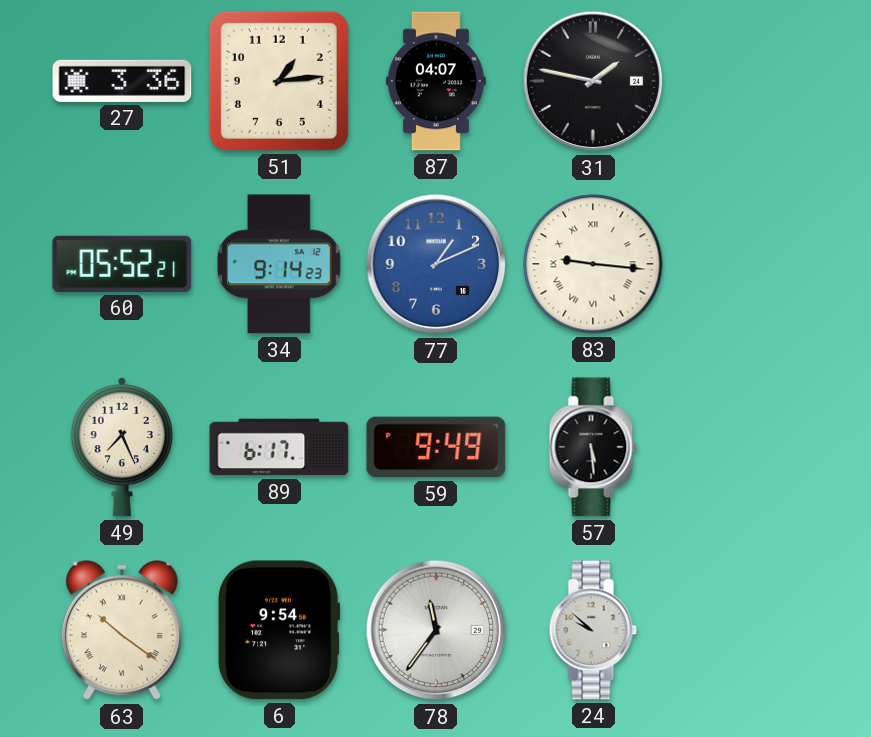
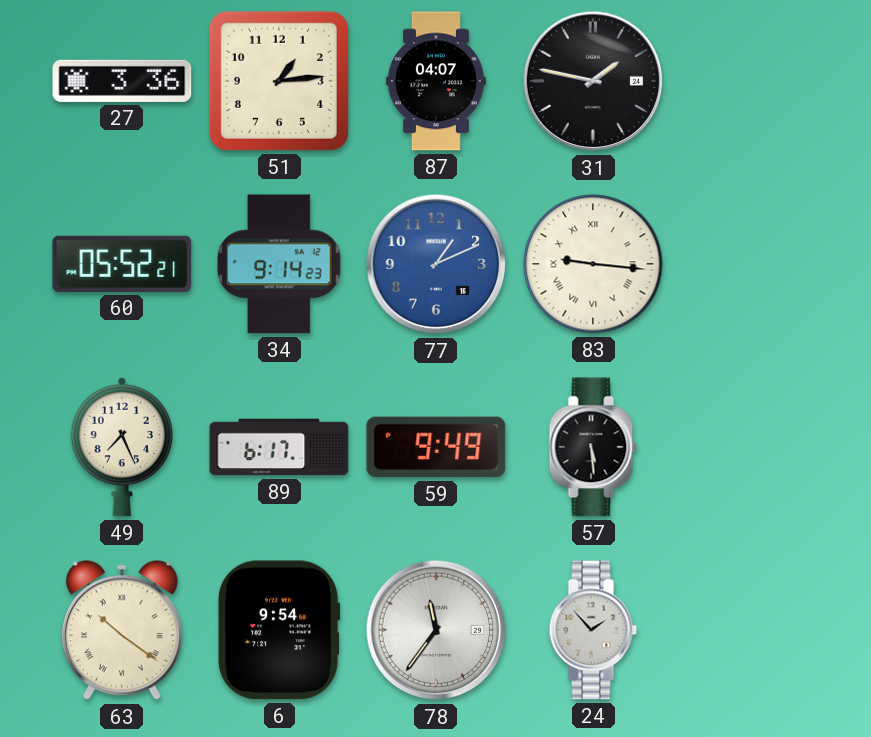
24: 9:52 -> 1:53 (593, 630)
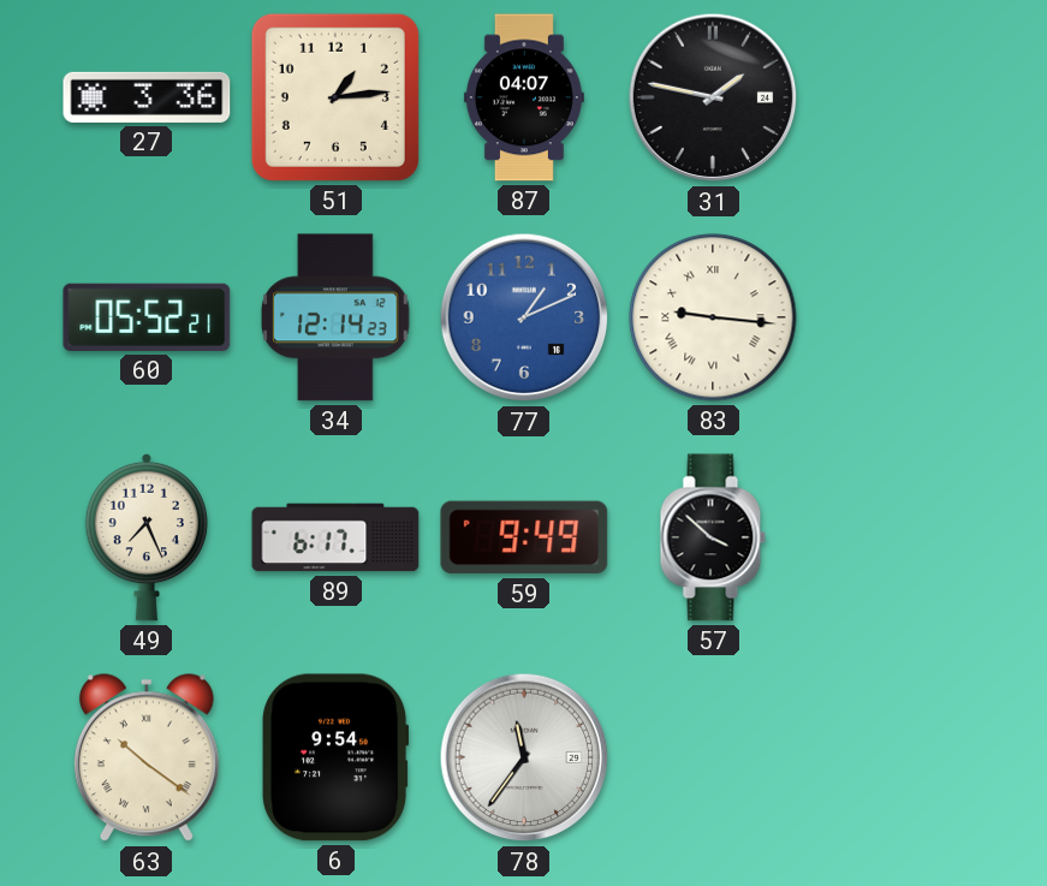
34: 9:14 -> 12:14 (337, 317)
57: 5:29 -> 3:52 (713, 537)
24: 1:53 -> none (593, 630)
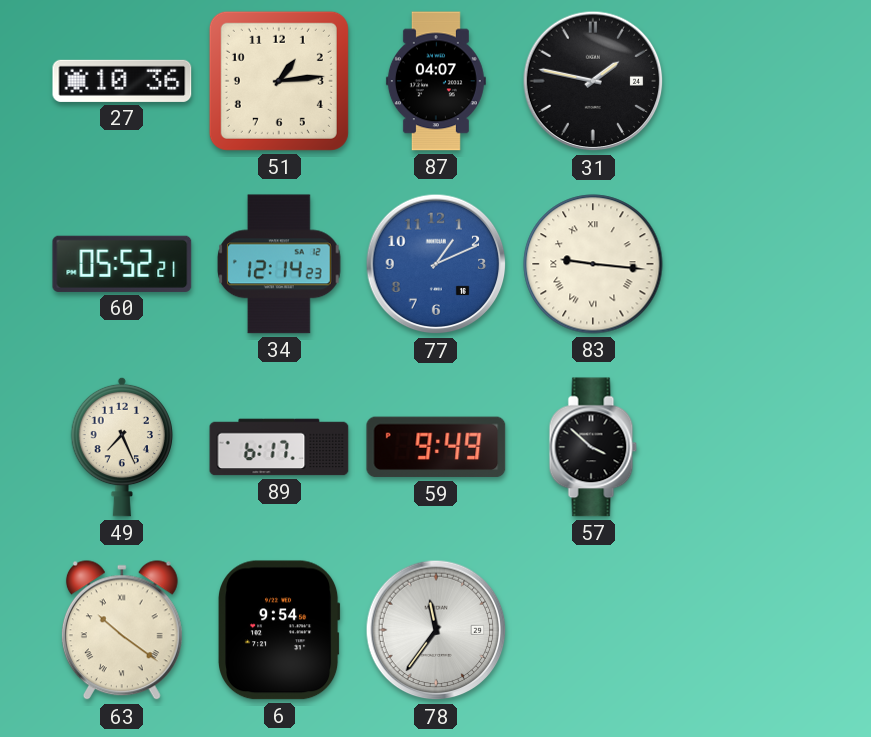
27: 3:36 -> 10:36 (122, 81)
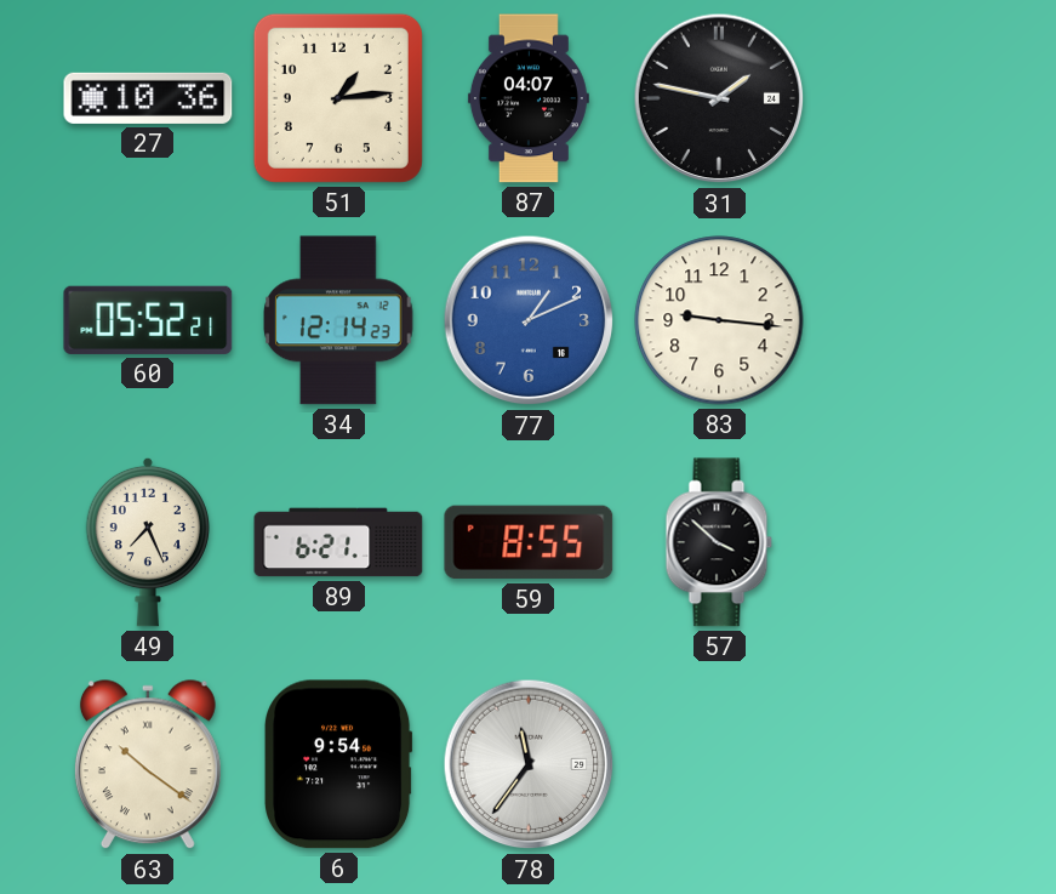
83 numerals: Roman -> Arabic (719, 320)
89: 6:17 -> 6:21 (338, 542)
59: 9:49 -> 8:55 (529, 542)
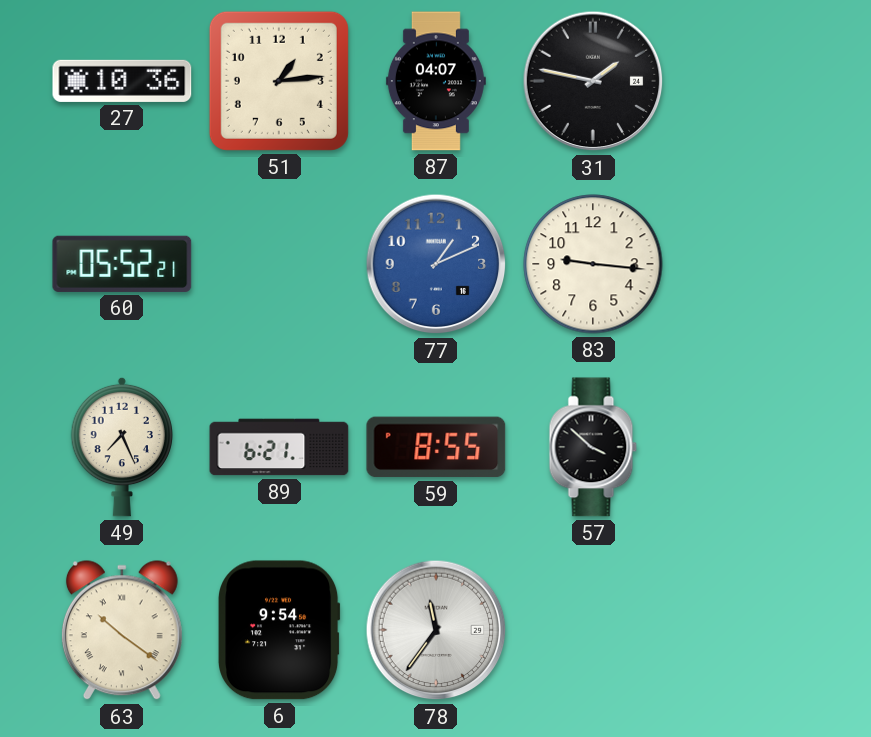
34: 12:14 -> none (339, 320)
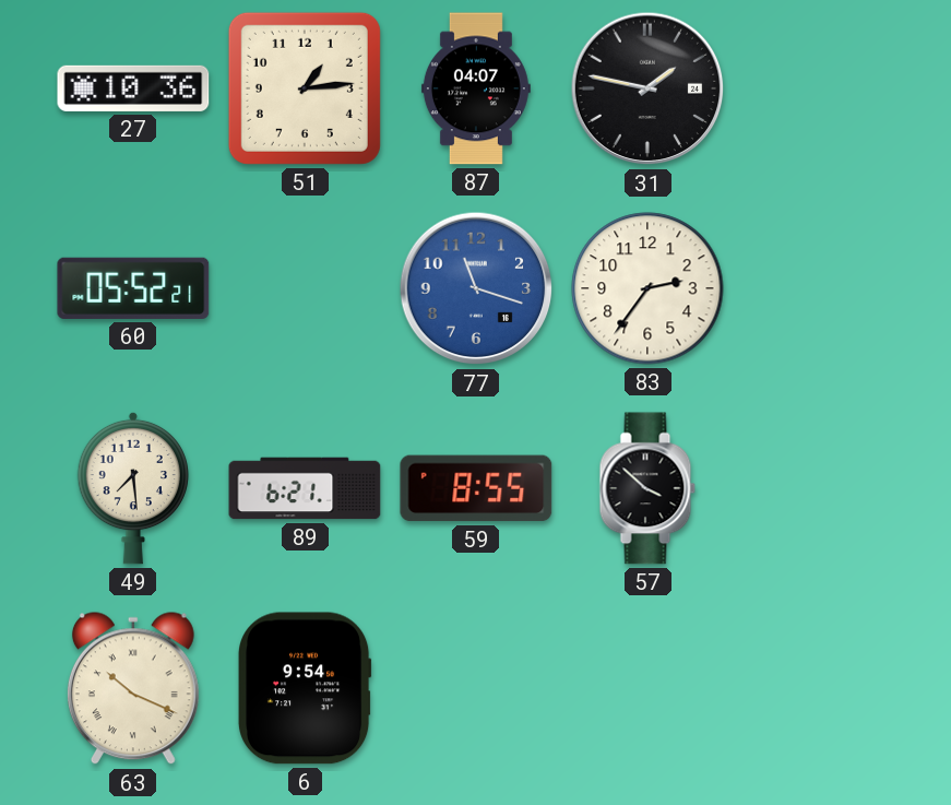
77: 1:11 -> 11:18 (476, 288)
83: 9:16 -> 2:36 (647, 288)
49: 7:26 -> 7:29 (132, 488)
63: 10:21 -> 10:19 (133, 689)
78: 11:36 -> none (436, 630)
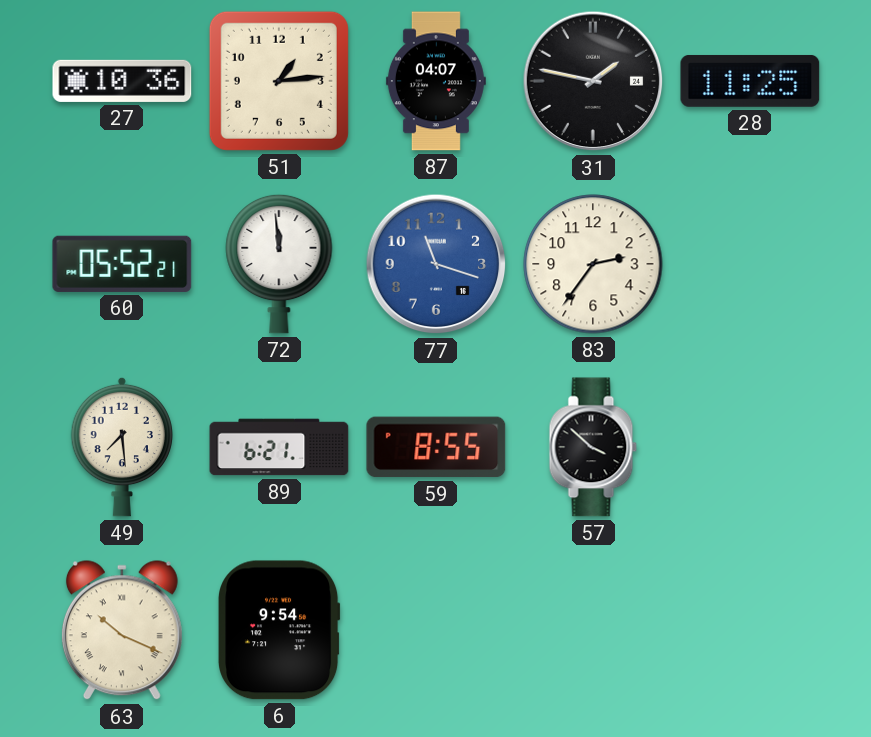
28: none -> 11:25 (750, 81)
72: none -> 11:59 (279, 264)
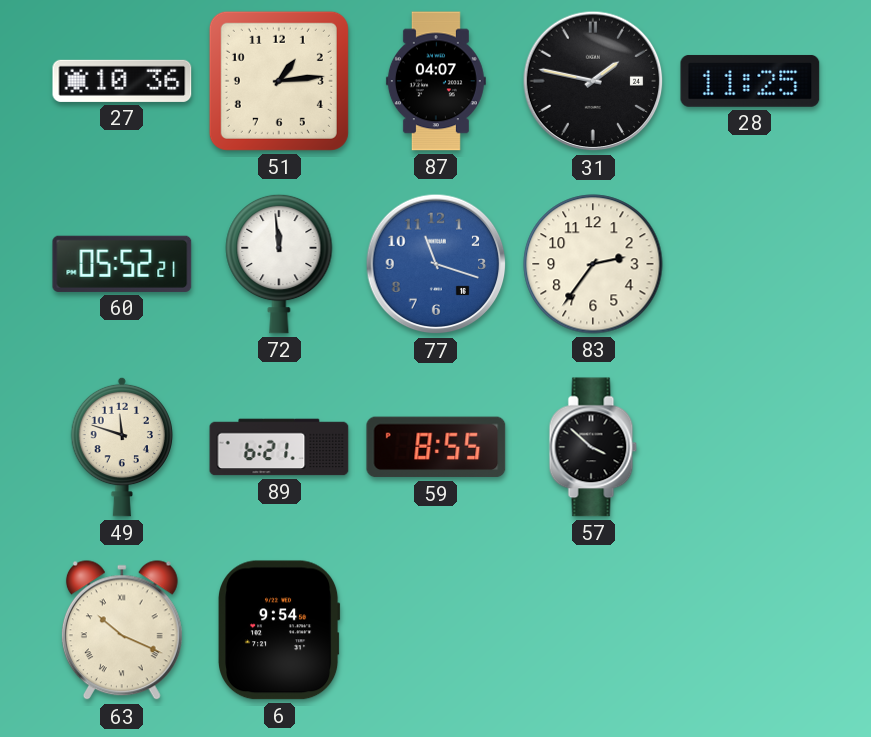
49: 7:29 -> 11:48 (121, 447)
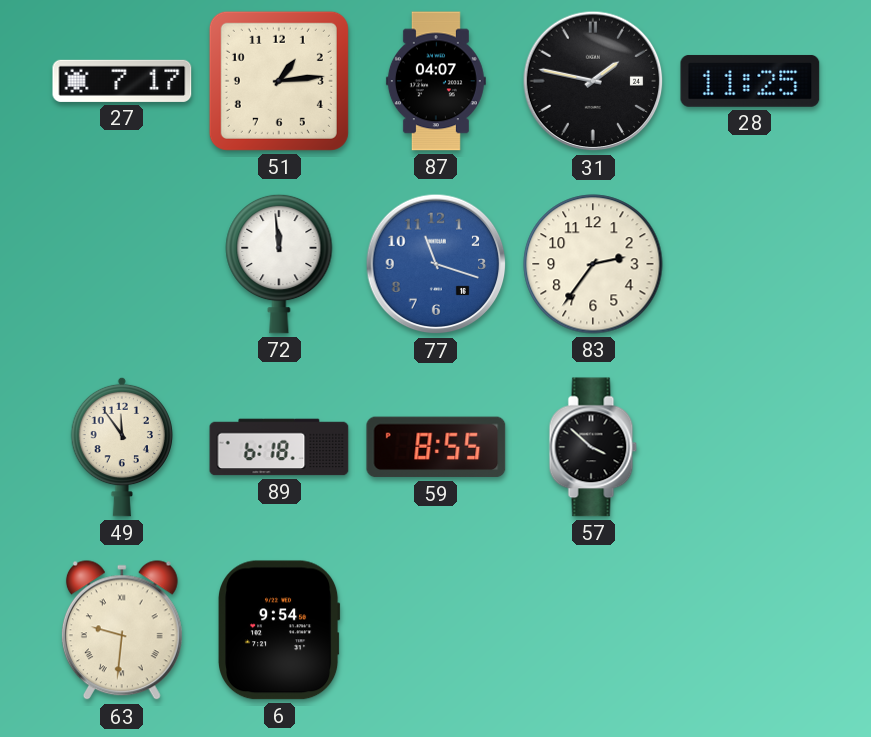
27: 10:36 -> 7:17 (122, 81)
60: 05:52 -> none (122, 264)
49: 11:48 -> 11:54 (121, 447)
89: 6:21 -> 6:18 (279, 447)
63: 10:19 -> 9:31 (122, 631)
